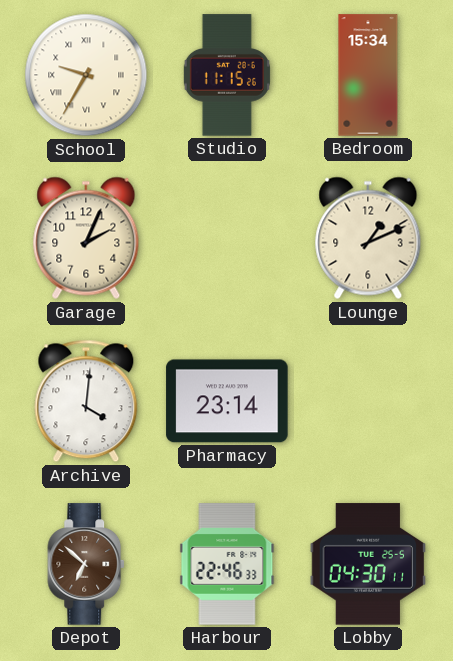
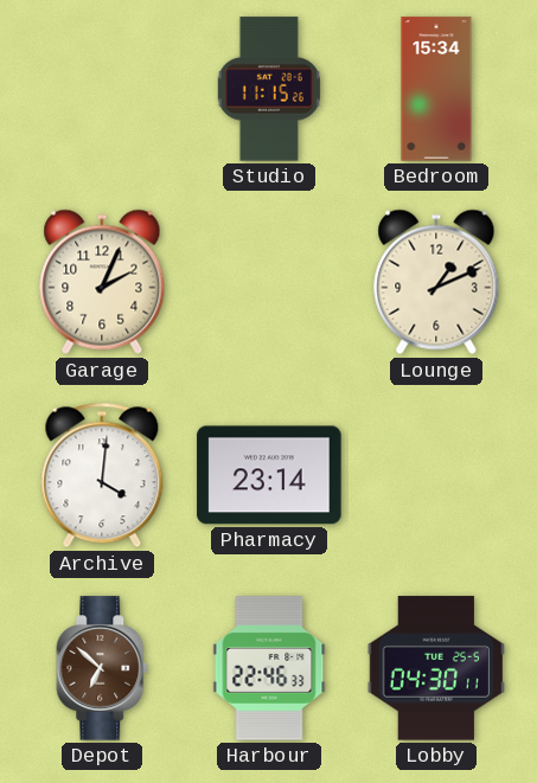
School: 9:35 -> none (86, 75)
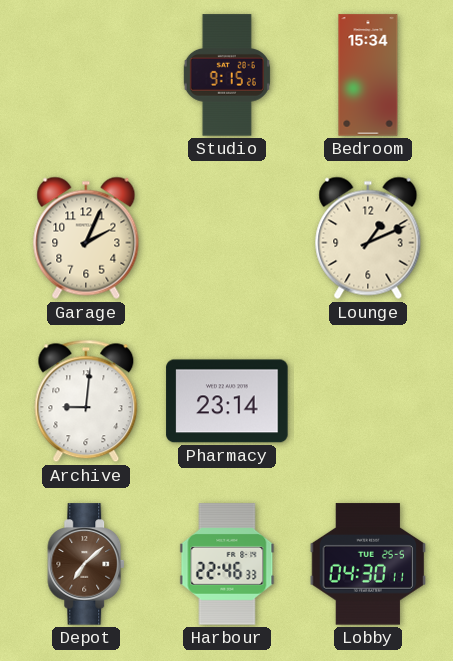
Studio: 11:15 -> 9:15 (227, 75)
Archive: 4:01 -> 9:01 (86, 401)
Depot: 6:52 -> 7:08 (87, 564)
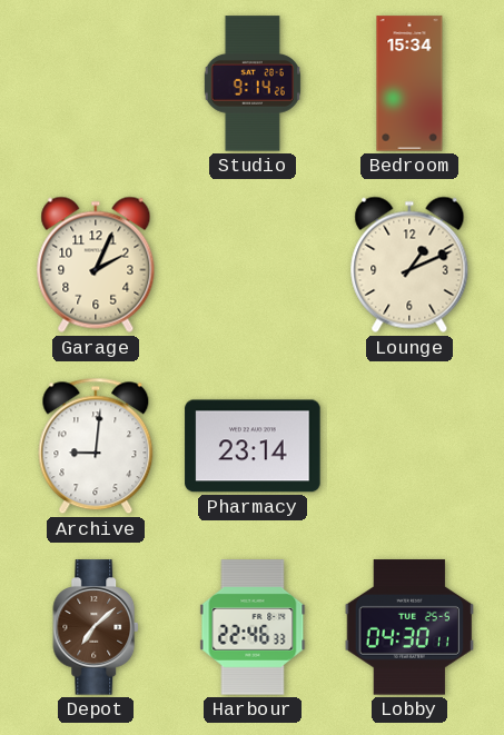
Studio: 9:15 -> 9:14 (253, 83)
